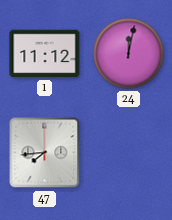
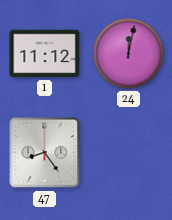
47: 7:44 -> 8:24 (45, 153)
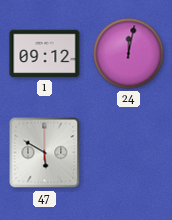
1: 11:12 -> 09:12 (45, 54)
47: 8:24 -> 5:50 (45, 153)
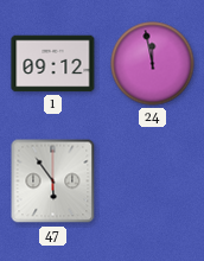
24: 12:02 -> 11:58 (153, 64)
47: 5:50 -> 5:54 (53, 182)
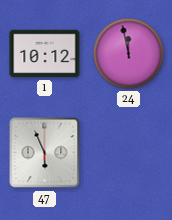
1: 09:12 -> 10:12 (45, 54)
47: 5:54 -> 5:56 (45, 153)
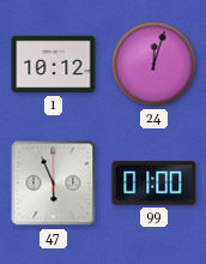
24: 11:58 -> 12:03 (154, 65)
99: none -> 01:00 (154, 184)
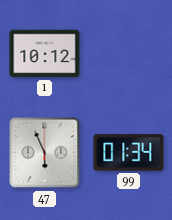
24: 12:03 -> none (154, 65)
99: 01:00 -> 01:34 (129, 153)
